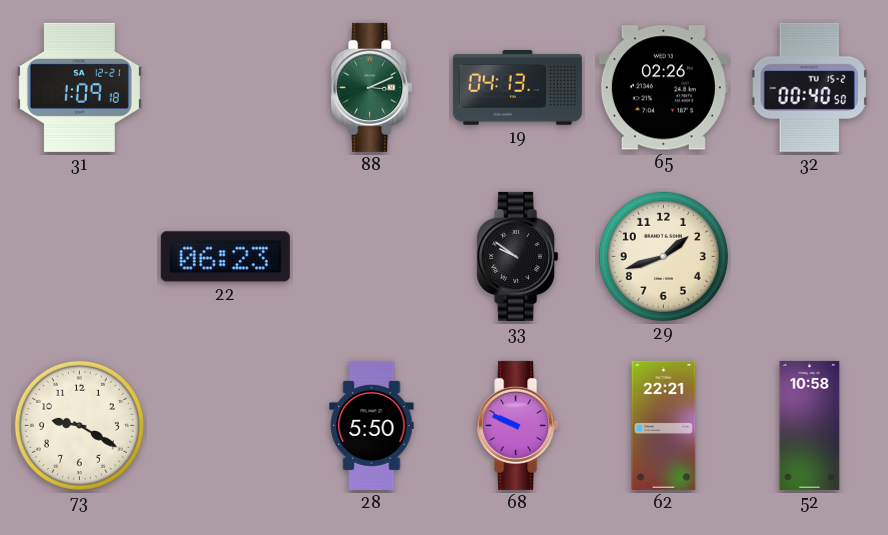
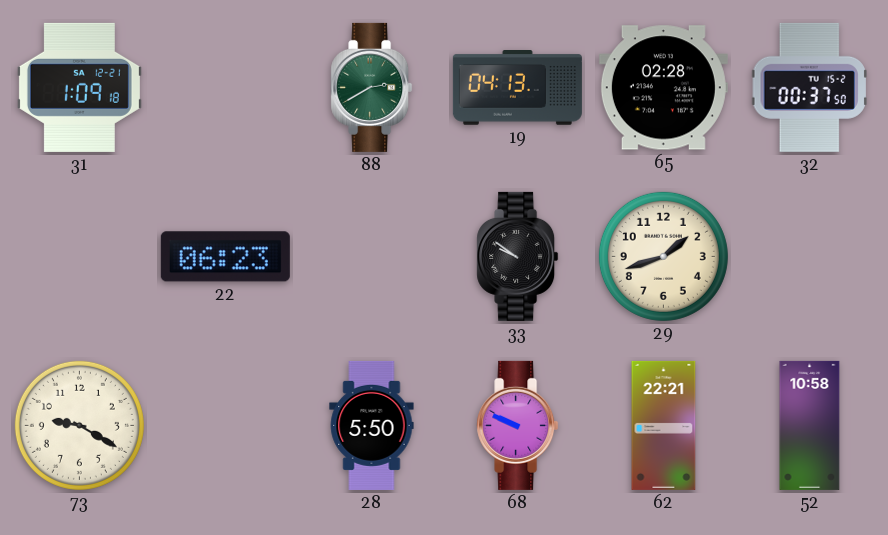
88: 3:11 -> 2:40 (372, 87)
65: 02:26 -> 02:28 (663, 88)
32: 00:40 -> 00:37 (809, 87)
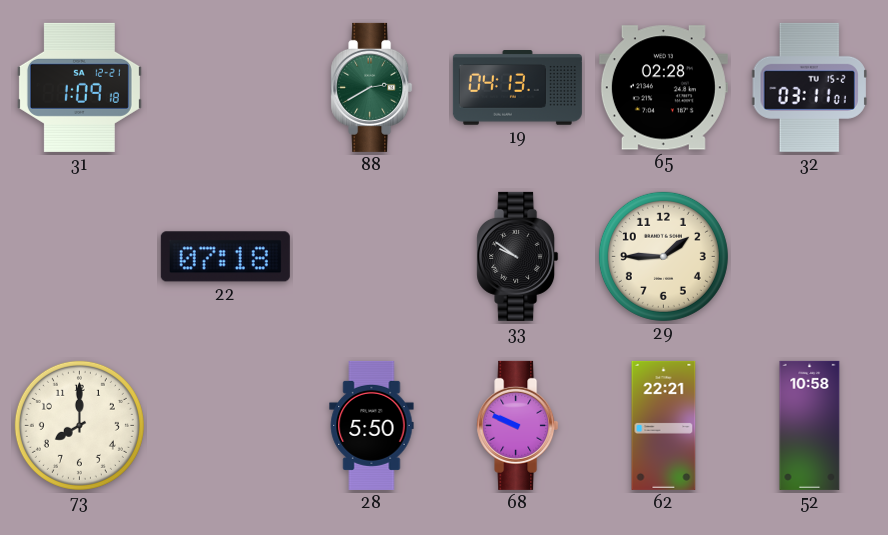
32: 00:37 -> 03:11 (809, 87)
22: 06:23 -> 07:18 (225, 257)
29: 1:42 -> 1:45 (663, 256)
73: 9:20 -> 8:00 (79, 425)
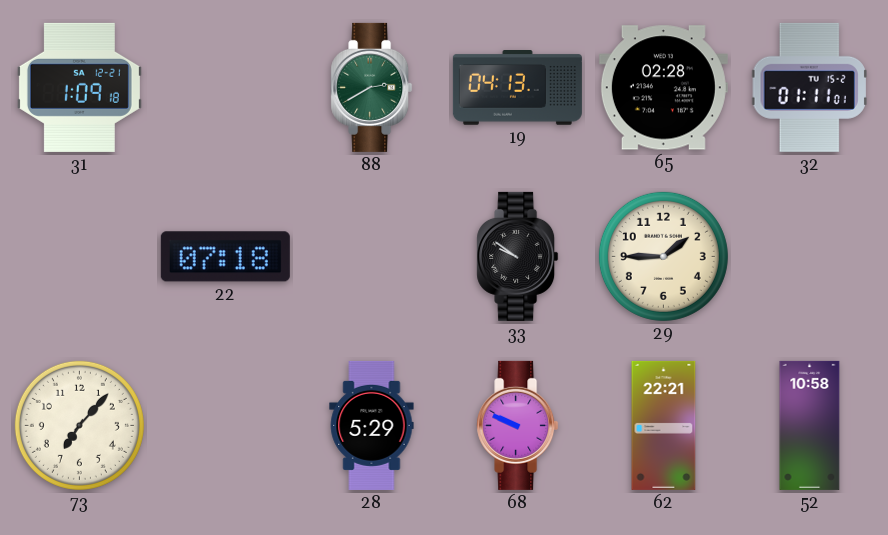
32: 03:11 -> 01:11 (809, 87)
73: 8:00 -> 7:07 (79, 425)
28: 5:50 -> 5:29 (372, 425)
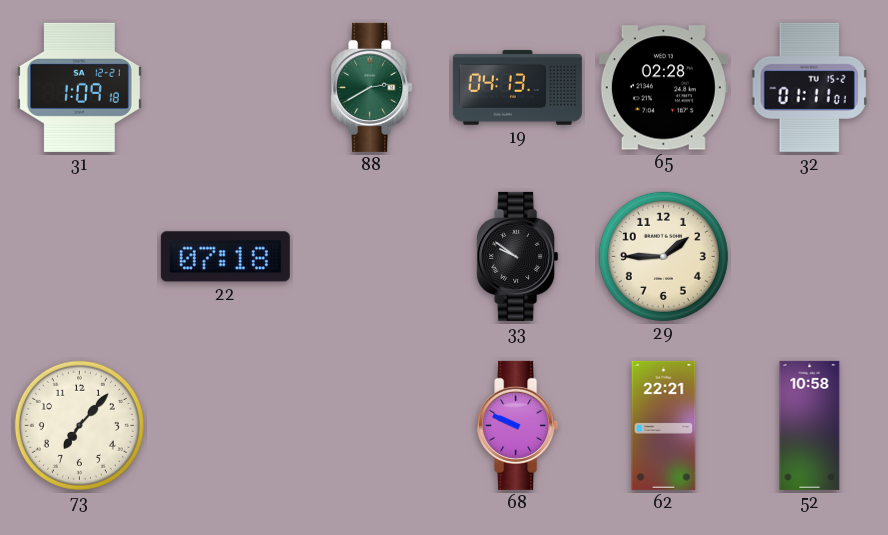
28: 5:29 -> none (372, 425)
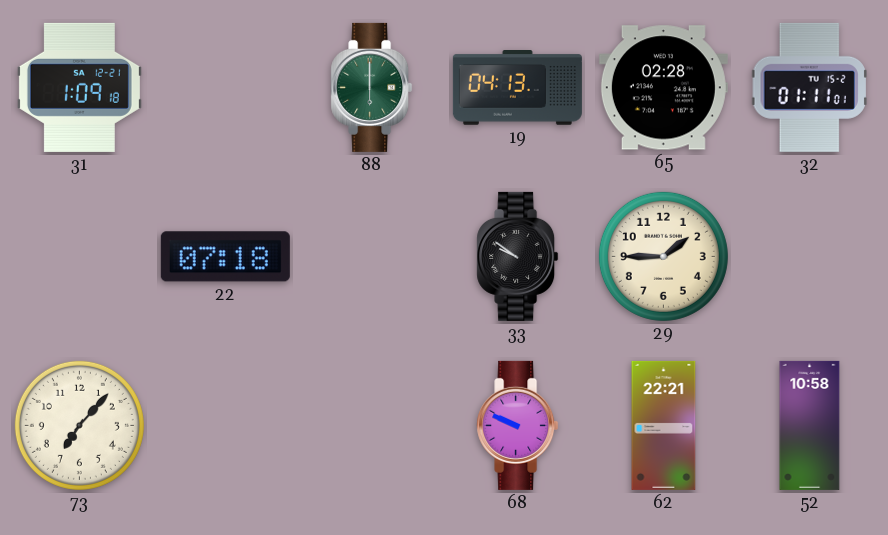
88: 2:40 -> 6:00 (372, 87)
